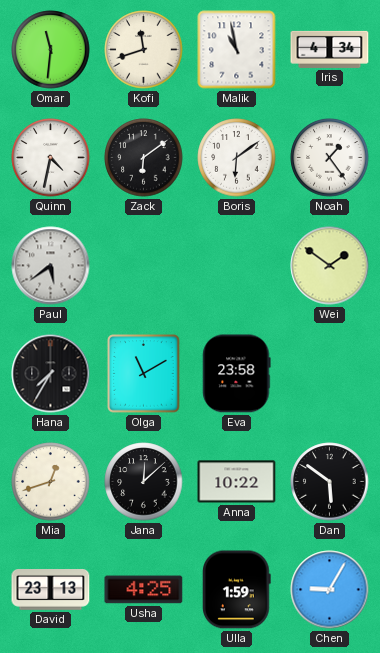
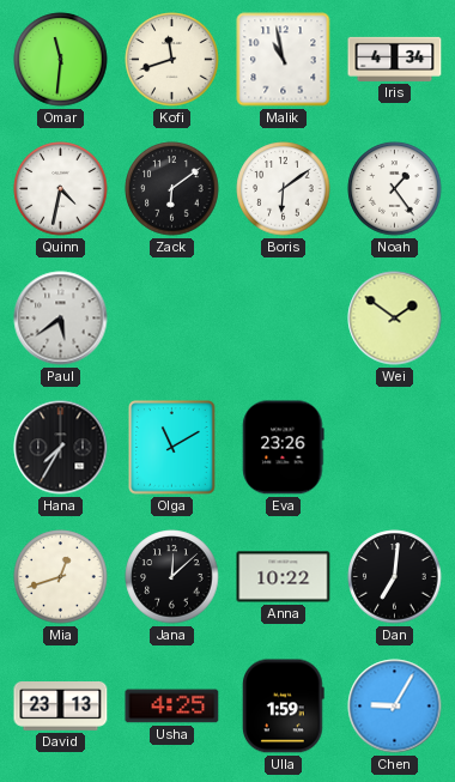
Eva: 23:58 -> 23:26 (284, 448)
Dan: 5:51 -> 7:01 (395, 577)
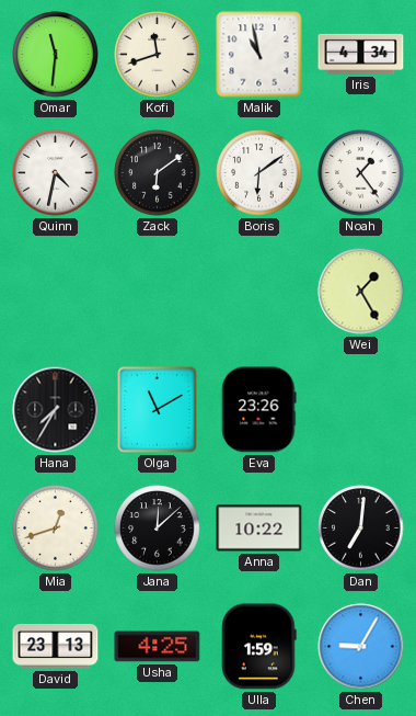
Paul: 5:39 -> none (61, 319)
Wei: 1:51 -> 1:25 (361, 292)
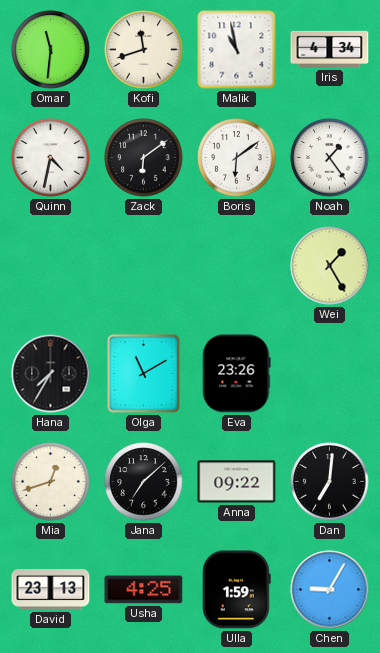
Jana: 12:08 -> 7:08 (144, 482)
Anna: 10:22 -> 09:22 (237, 482)
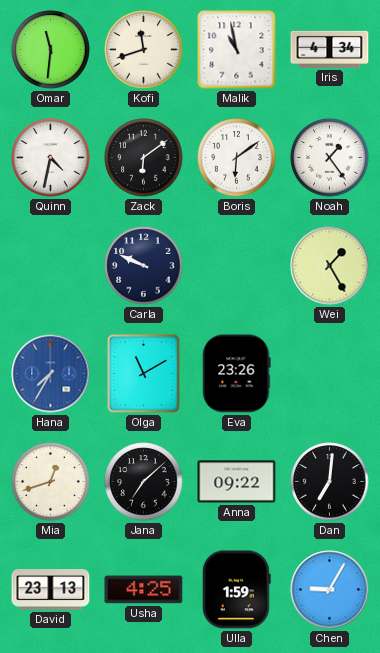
Carla: none -> 9:49 (144, 266)
Hana dial: black -> blue (51, 374)
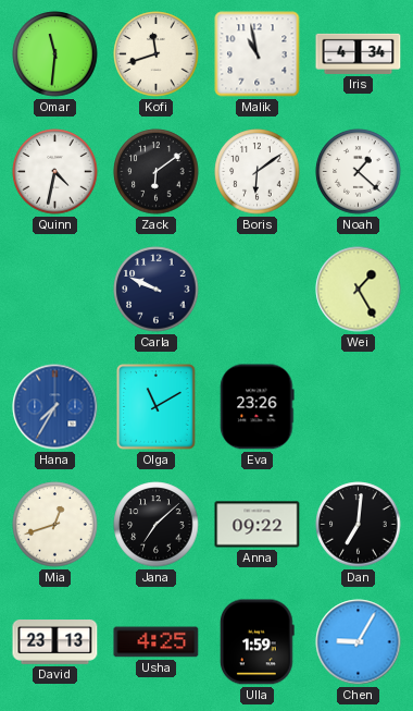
Noah: 1:24 -> 1:22 (359, 172)
